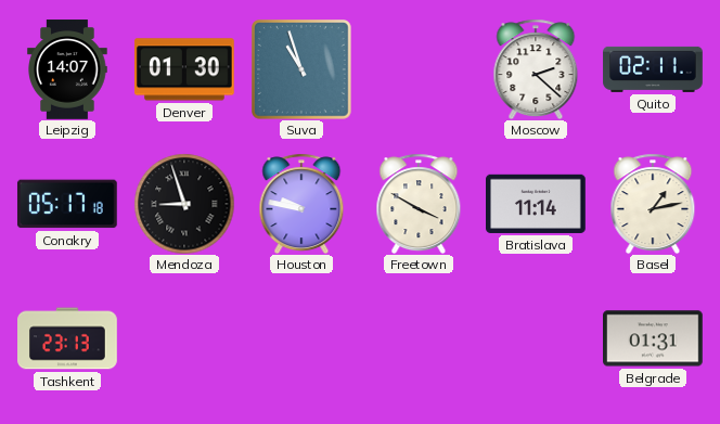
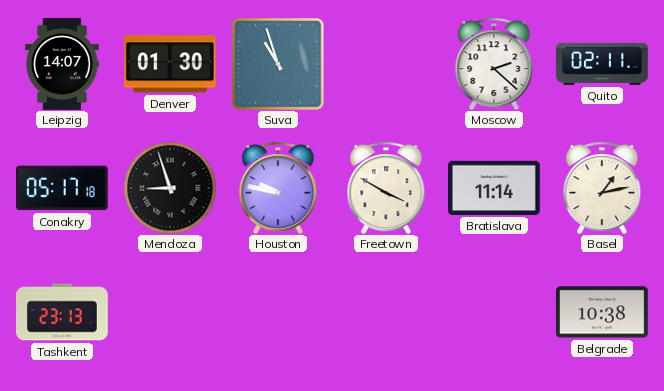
Belgrade: 01:31 -> 10:38 (603, 312)
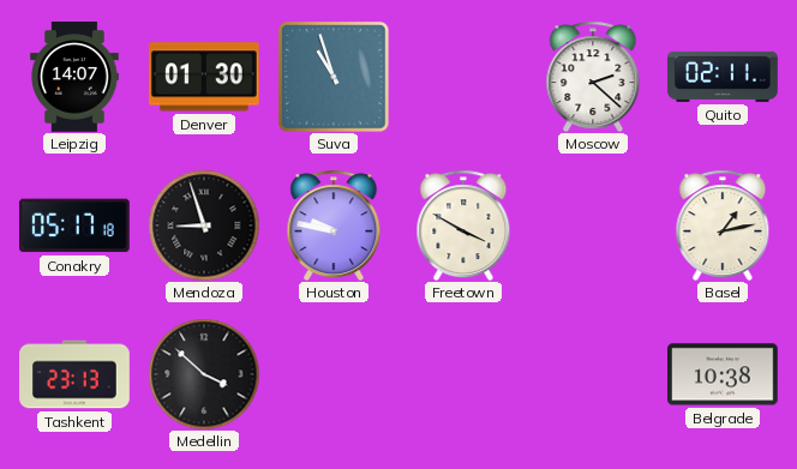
Bratislava: 11:14 -> none (495, 188)
Medellin: none -> 3:52 (204, 374)
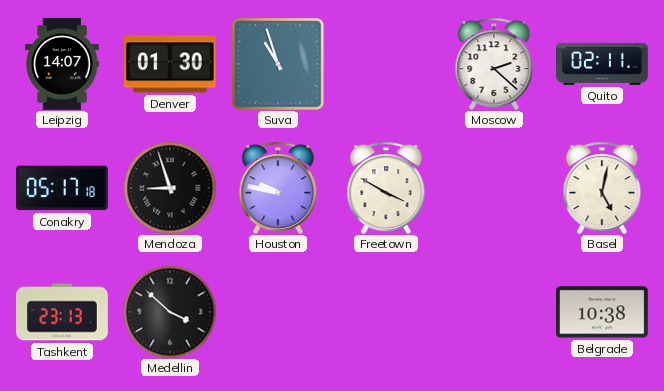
Basel: 1:13 -> 5:02 (602, 188)
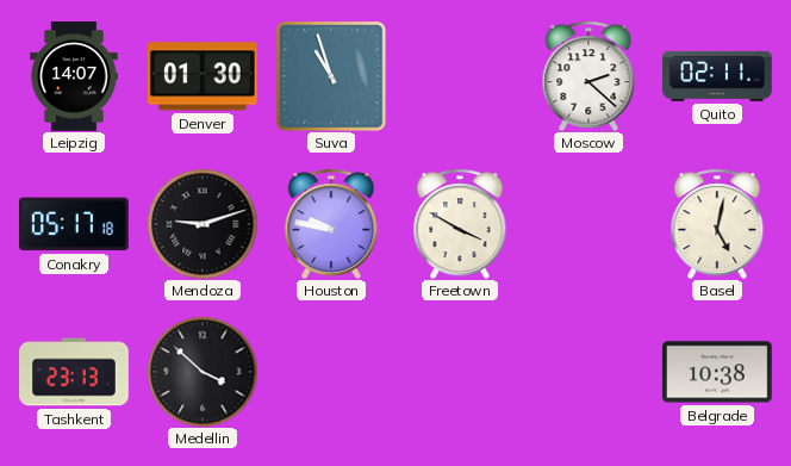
Mendoza: 8:57 -> 9:12 (203, 224)
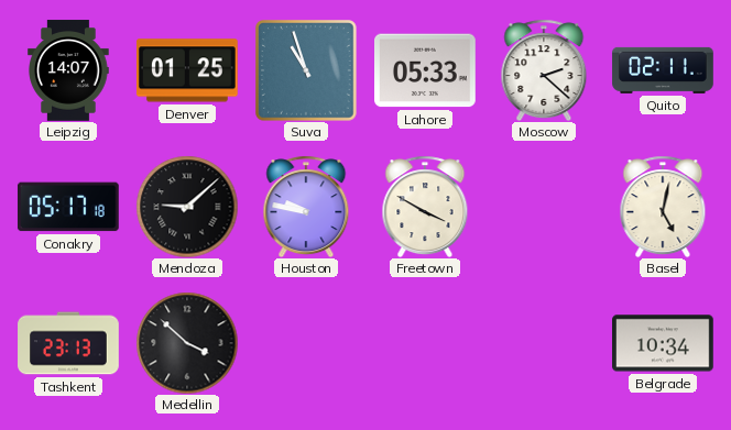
Denver: 01:30 -> 01:25 (187, 70)
Lahore: none -> 05:33 (426, 70)
Mendoza: 9:12 -> 9:08 (187, 207)
Belgrade: 10:38 -> 10:34 (664, 343)
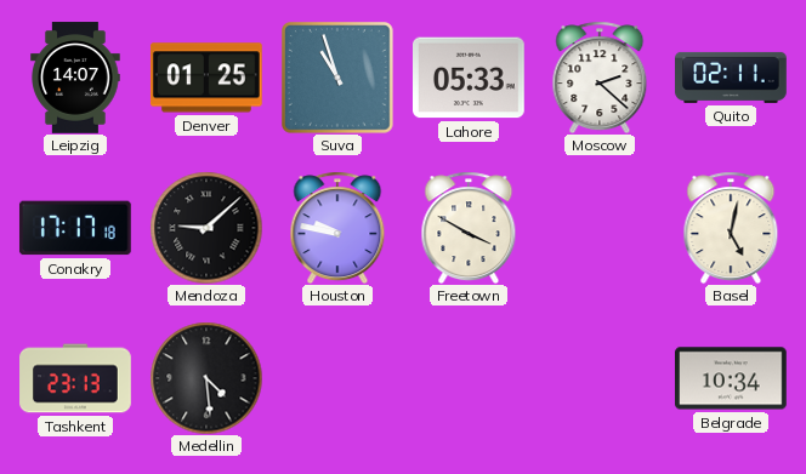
Conakry: 05:17 -> 17:17 (75, 228)
Medellin: 3:52 -> 4:29 (206, 378)
